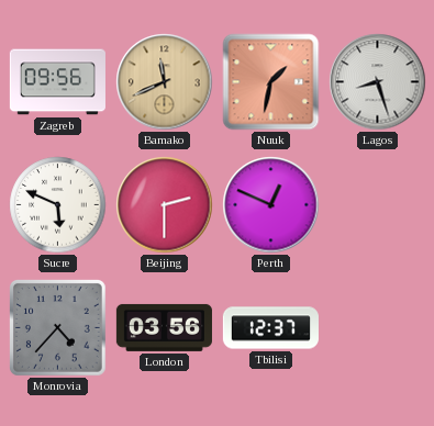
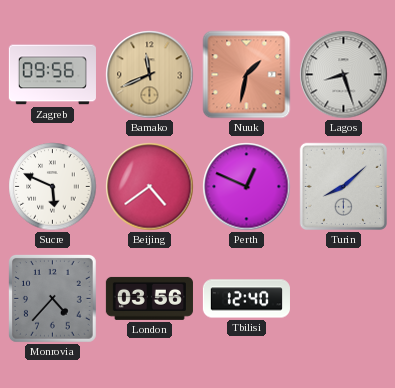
Beijing: 2:30 -> 4:39 (150, 187)
Turin: none -> 8:08 (343, 186)
Tbilisi: 12:37 -> 12:40 (246, 299)
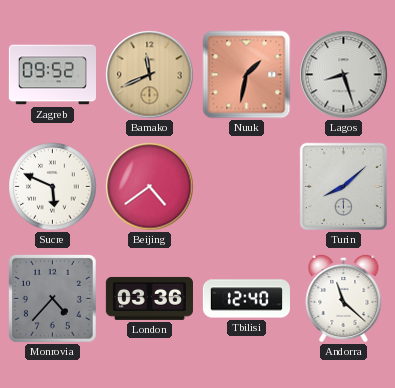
Zagreb: 09:56 -> 09:52 (52, 75)
Perth: 12:49 -> none (247, 187)
London: 03:56 -> 03:36 (149, 298)
Andorra: none -> 11:22 (344, 298)
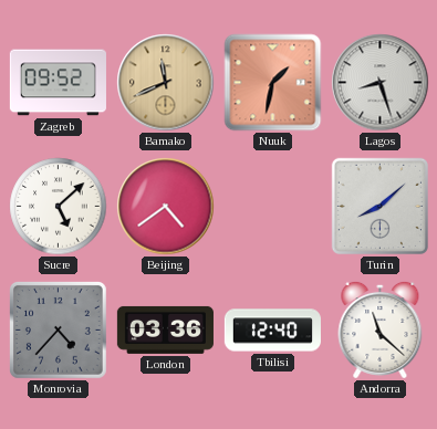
Sucre: 5:49 -> 5:08 (59, 207)
